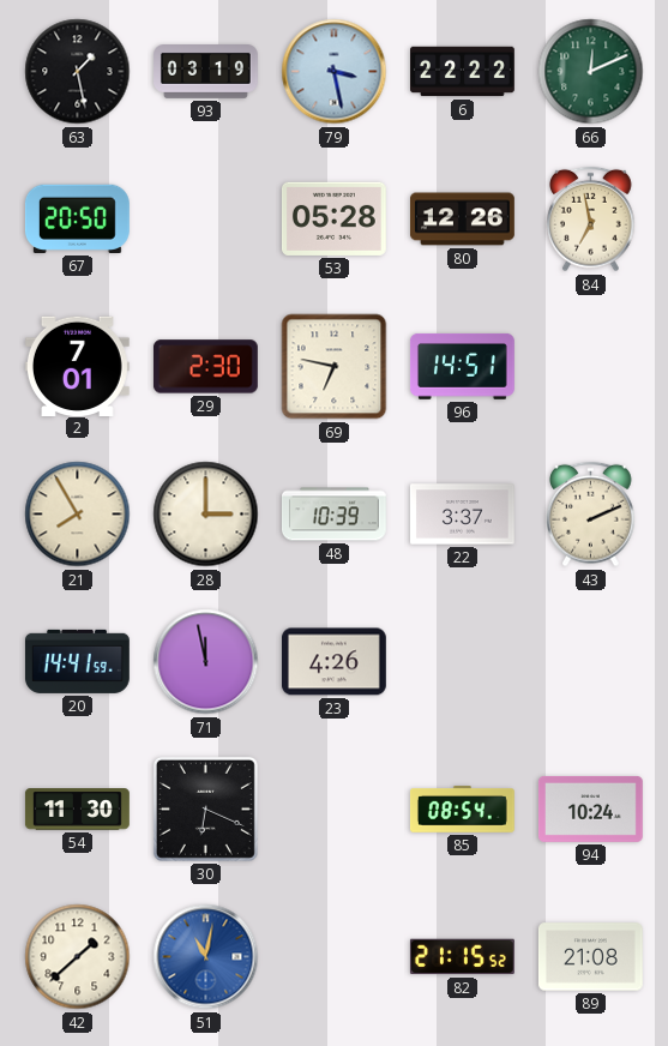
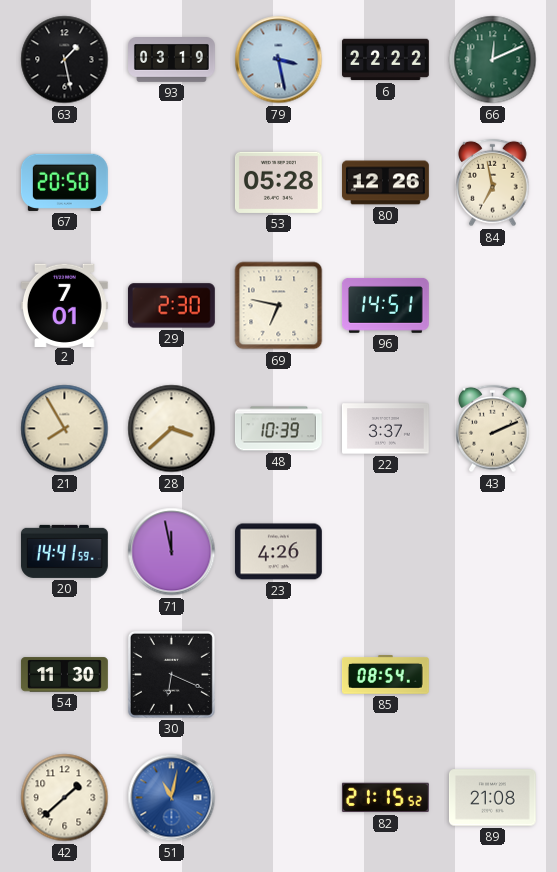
28: 3:00 -> 3:38 (172, 429)
94: 10:24 -> none (590, 808)
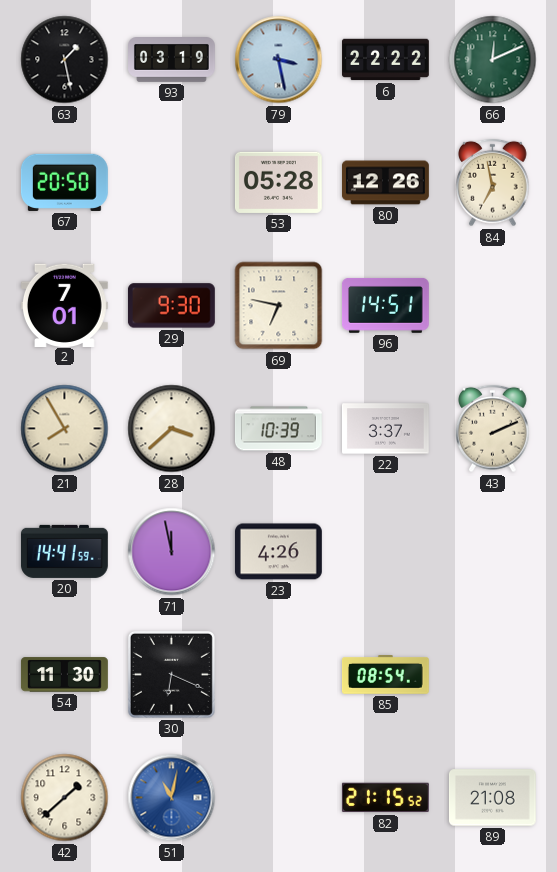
29: 2:30 -> 9:30 (171, 306)
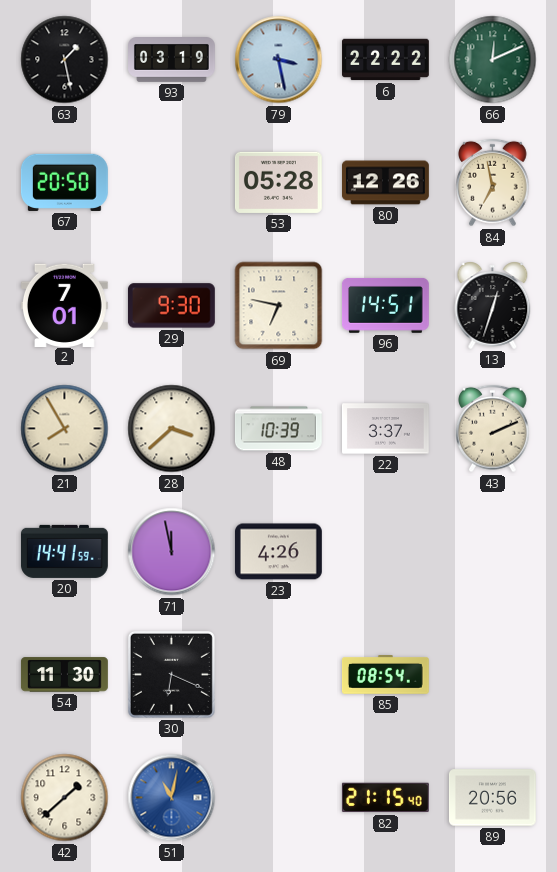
13: none -> 12:33 (493, 305)
82: 21:15:52 -> 21:15:40 (385, 798)
89: 21:08 -> 20:56 (492, 798)
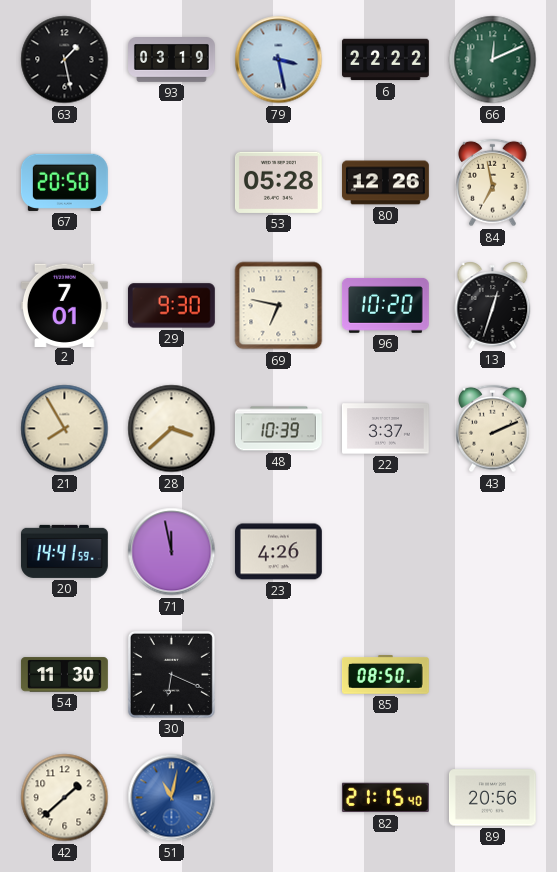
96: 14:51 -> 10:20 (385, 305)
85: 08:54 -> 08:50 (385, 675)
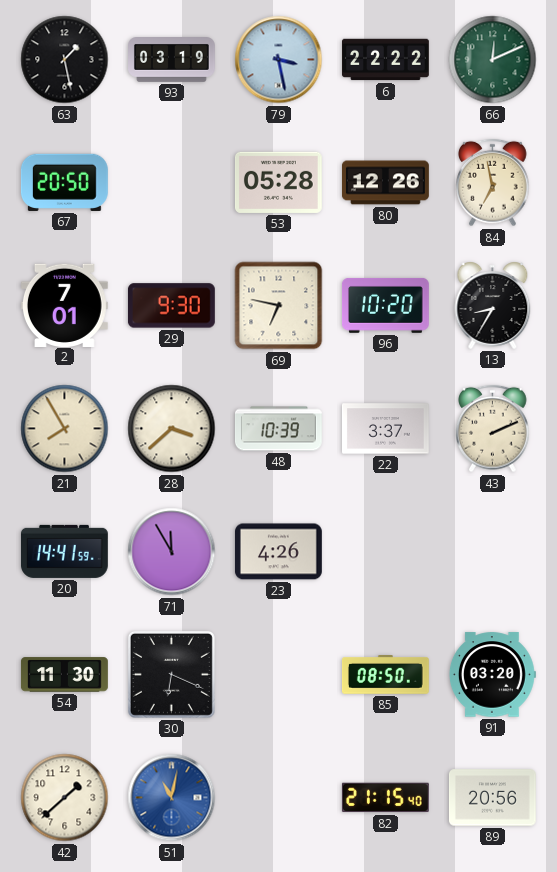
13: 12:33 -> 8:35 (493, 305)
71: 11:58 -> 11:55 (172, 552)
91: none -> 03:20 (492, 675)
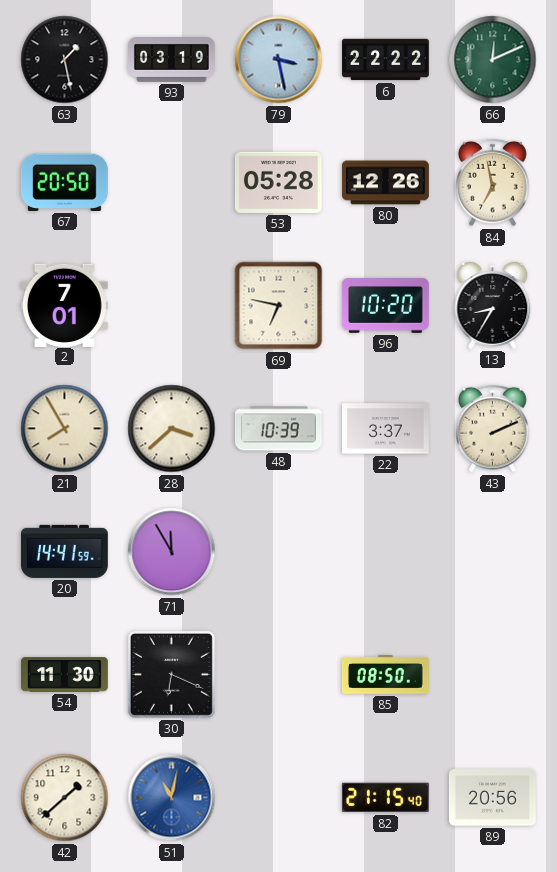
29: 9:30 -> none (171, 306)
23: 4:26 -> none (278, 552)
91: 03:20 -> none (492, 675)
